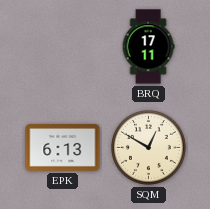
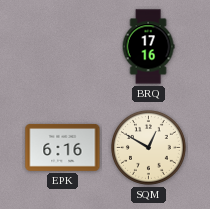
BRQ: 17:11 -> 17:16 (148, 47)
EPK: 6:13 -> 6:16 (63, 147)
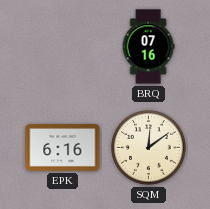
BRQ: 17:16 -> 07:16 (148, 47)
SQM: 12:50 -> 12:09 (149, 148)
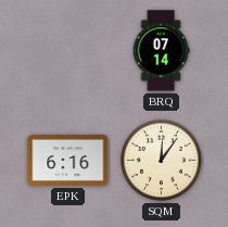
BRQ: 07:16 -> 07:14 (161, 51)
SQM: 12:09 -> 12:06 (162, 161)
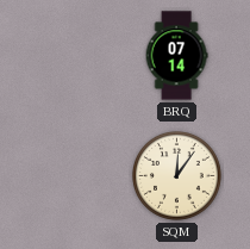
EPK: 6:16 -> none (68, 160)
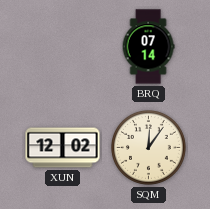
XUN: none -> 12:02 (63, 148)
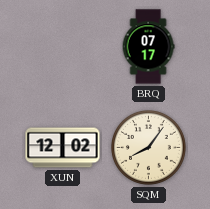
BRQ: 07:14 -> 07:17 (148, 47)
SQM: 12:06 -> 8:06 (149, 148)
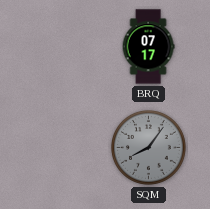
XUN: 12:02 -> none (63, 148)
SQM dial: cream -> grey (149, 148)
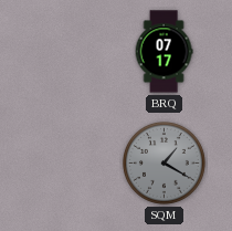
SQM: 8:06 -> 1:20 (165, 164)
